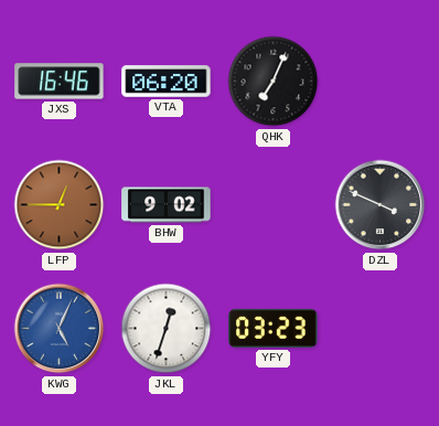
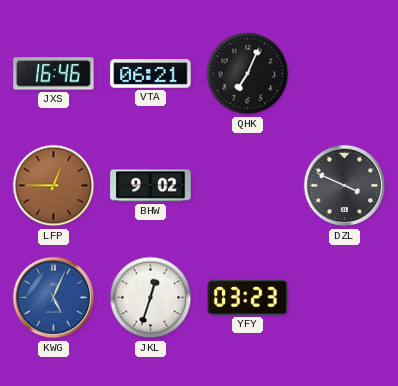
VTA: 06:20 -> 06:21 (151, 74)
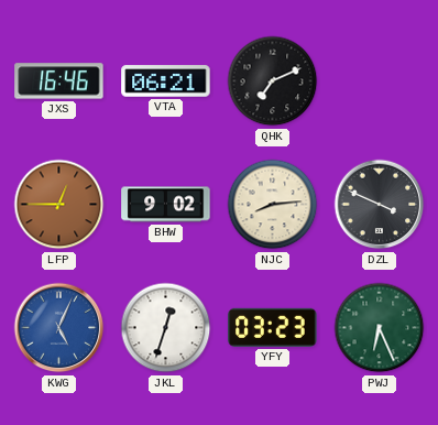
QHK: 7:04 -> 7:11 (273, 81)
NJC: none -> 8:14 (273, 205)
PWJ: none -> 6:26 (380, 328)
